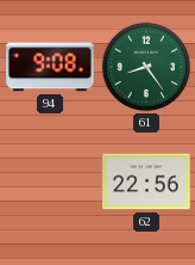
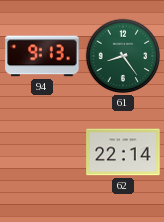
94: 9:08 -> 9:13 (42, 56)
62: 22:56 -> 22:14 (123, 152)
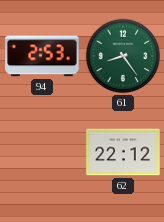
94: 9:13 -> 2:53 (42, 56)
62: 22:14 -> 22:12 (123, 152)
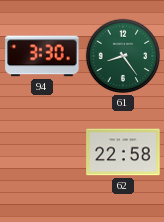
94: 2:53 -> 3:30 (42, 56)
62: 22:12 -> 22:58 (123, 152)
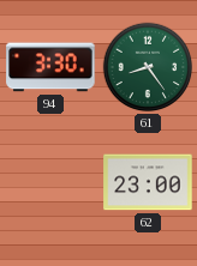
62: 22:58 -> 23:00 (148, 182)
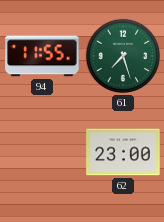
94: 3:30 -> 11:55 (42, 56)
61: 8:24 -> 7:27 (123, 56)
